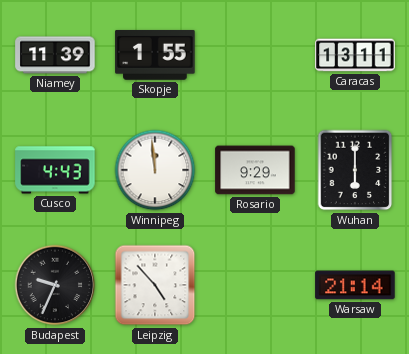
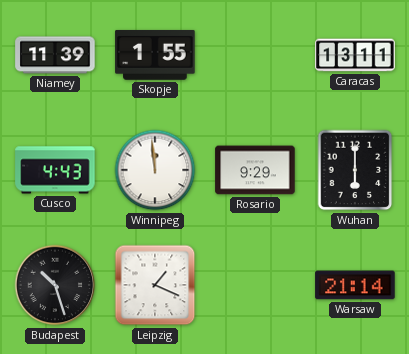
Budapest: 9:34 -> 10:27 (55, 285)
Leipzig: 4:53 -> 1:19 (155, 285)
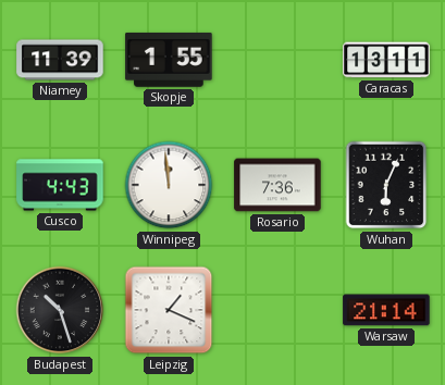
Rosario: 9:29 -> 7:36 (277, 185)
Wuhan: 6:00 -> 6:04 (386, 185)
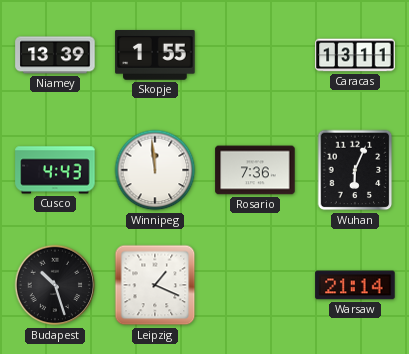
Niamey: 11:39 -> 13:39 (55, 55)
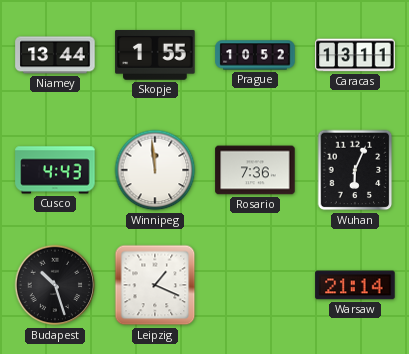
Niamey: 13:39 -> 13:44 (55, 55)
Prague: none -> 10:52 (255, 55)
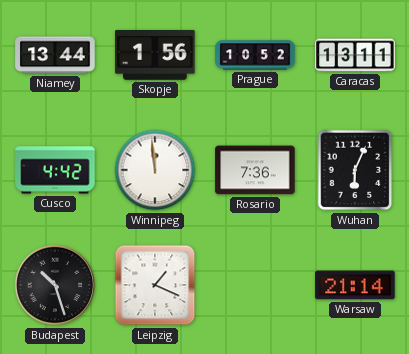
Skopje: 1:55 -> 1:56 (155, 55)
Cusco: 4:43 -> 4:42 (55, 170)
